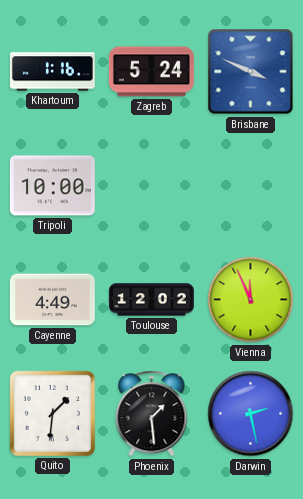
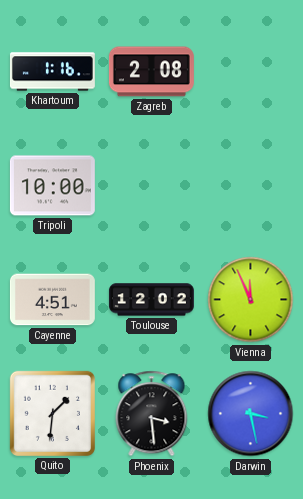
Zagreb: 5:24 -> 2:08 (151, 72)
Brisbane: 3:49 -> none (251, 72)
Cayenne: 4:49 -> 4:51 (52, 300)
Phoenix: 1:29 -> 3:29 (152, 414)
Darwin: 2:28 -> 3:28 (251, 414)
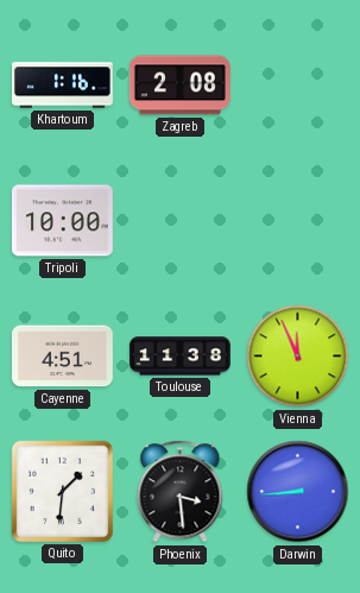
Toulouse: 12:02 -> 11:38 (179, 357)
Darwin: 3:28 -> 8:44 (298, 492)
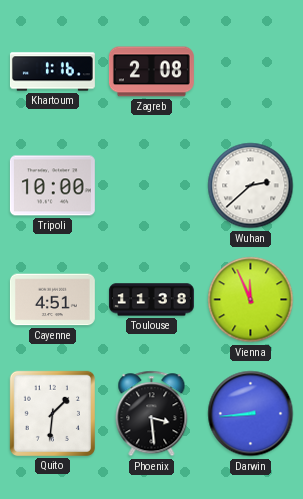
Wuhan: none -> 2:38 (251, 186)
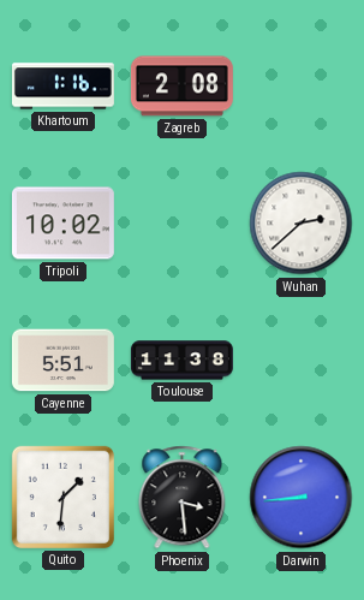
Tripoli: 10:00 -> 10:02 (62, 224)
Cayenne: 4:51 -> 5:51 (62, 361)
Vienna: 11:56 -> none (251, 300)
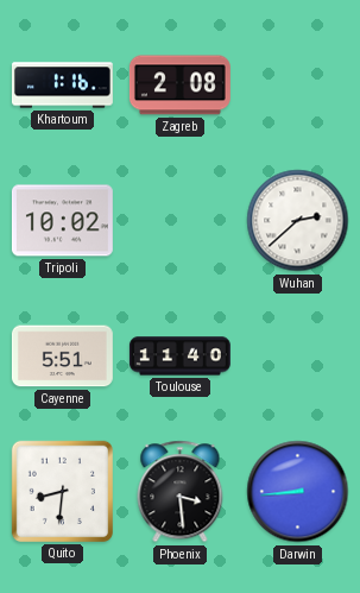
Toulouse: 11:38 -> 11:40 (179, 357)
Quito: 1:31 -> 8:31 (62, 491)
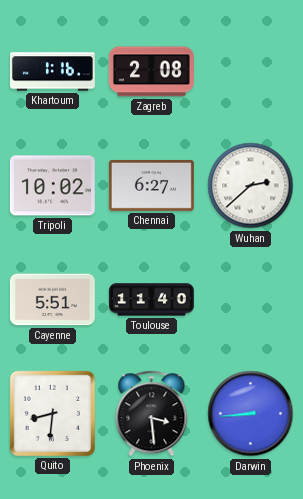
Chennai: none -> 6:27 (151, 185)
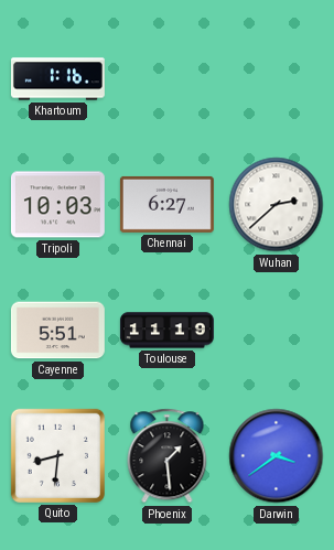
Zagreb: 2:08 -> none (151, 72)
Tripoli: 10:02 -> 10:03 (57, 205)
Toulouse: 11:40 -> 11:19 (166, 331)
Phoenix: 3:29 -> 1:29 (168, 456)
Darwin: 8:44 -> 3:39 (277, 456)
